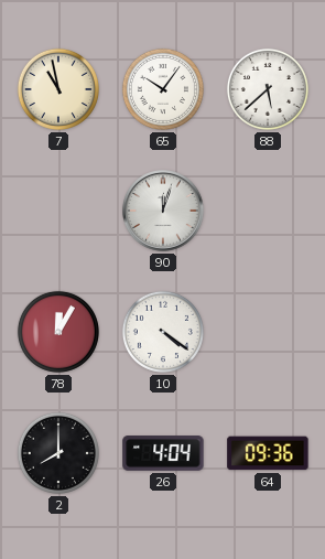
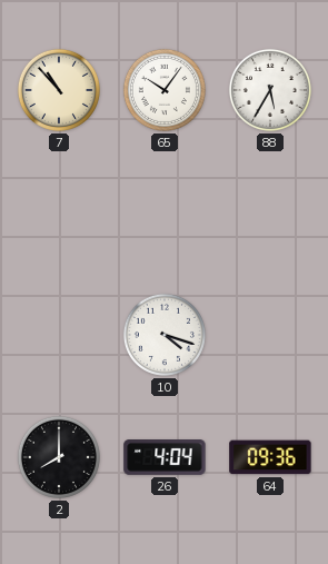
7: 10:58 -> 10:53 (59, 90)
88: 5:38 -> 5:35 (270, 90)
90: 12:03 -> none (163, 211)
78: 12:05 -> none (58, 332)
10: 4:21 -> 4:18 (165, 335)
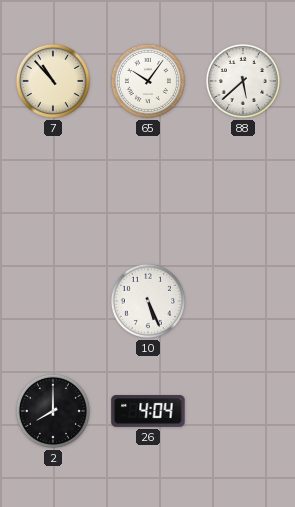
88: 5:35 -> 5:38 (243, 81)
10: 4:18 -> 5:26 (148, 301)
64: 09:36 -> none (270, 457)
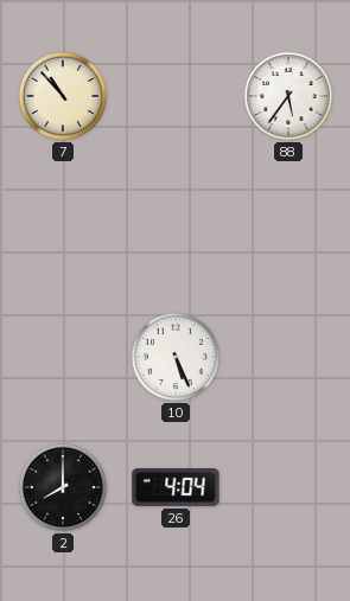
65: 10:06 -> none (148, 81)
88: 5:38 -> 5:36 (288, 96)
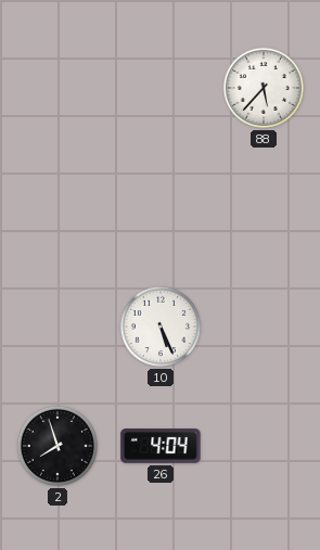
7: 10:53 -> none (63, 96)
88: 5:36 -> 5:37 (264, 88)
2: 8:00 -> 7:57 (57, 446)
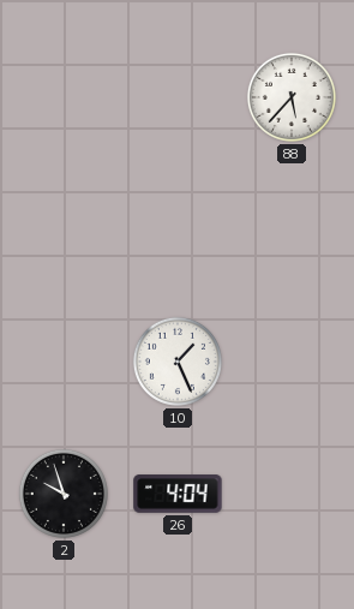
10: 5:26 -> 1:26 (178, 362)
2: 7:57 -> 9:57 (64, 494)
